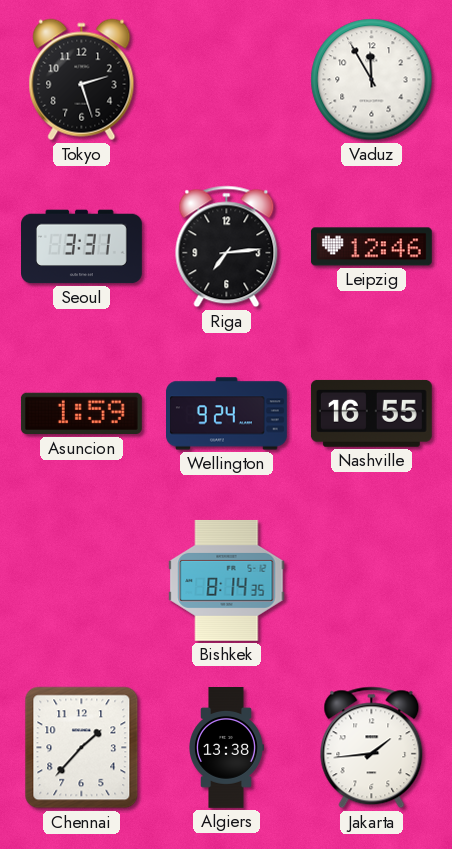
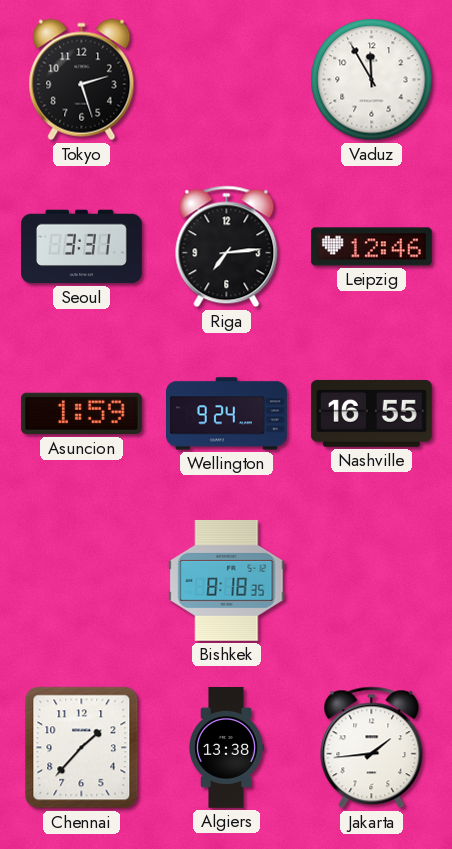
Bishkek: 8:14 -> 8:18 (227, 580)
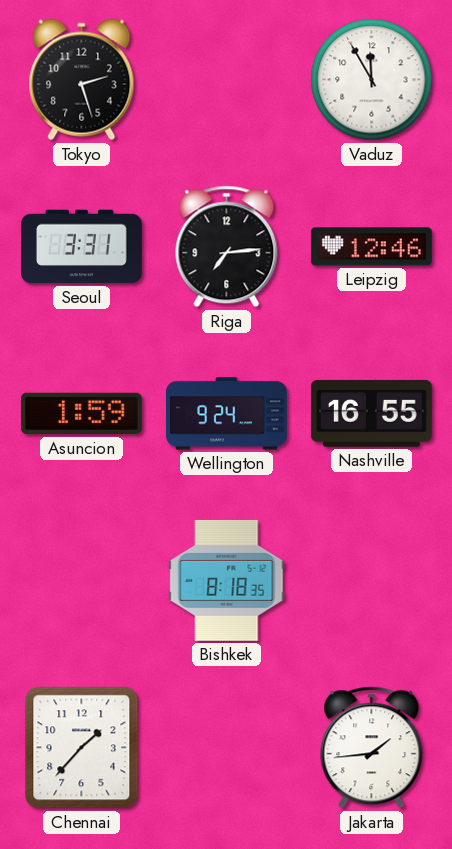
Algiers: 13:38 -> none (226, 748)
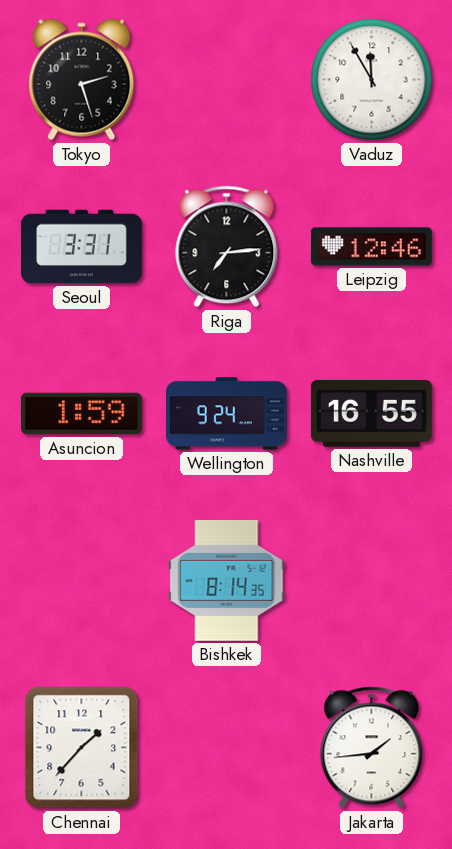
Bishkek: 8:18 -> 8:14 (227, 580)
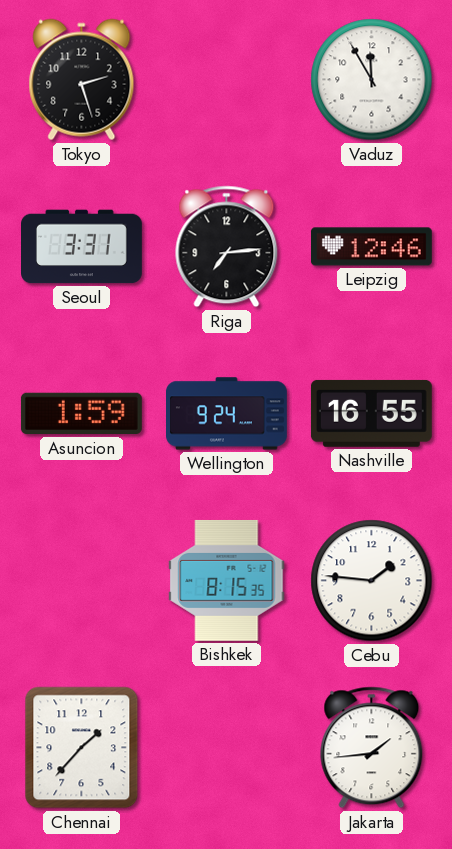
Bishkek: 8:14 -> 8:15 (227, 580)
Cebu: none -> 1:46 (372, 581)
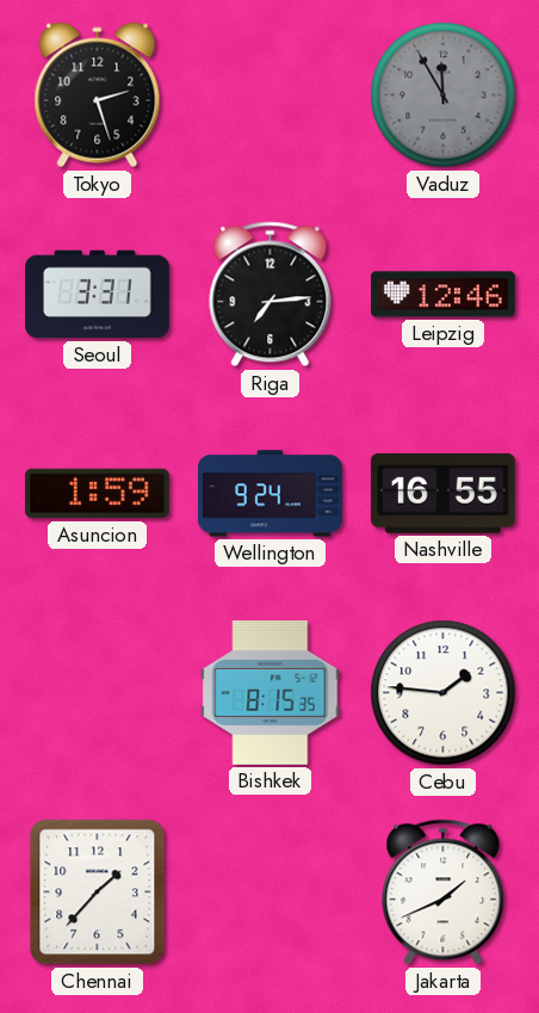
Vaduz dial: white -> grey (444, 95)
Jakarta: 1:44 -> 1:41 (444, 892)
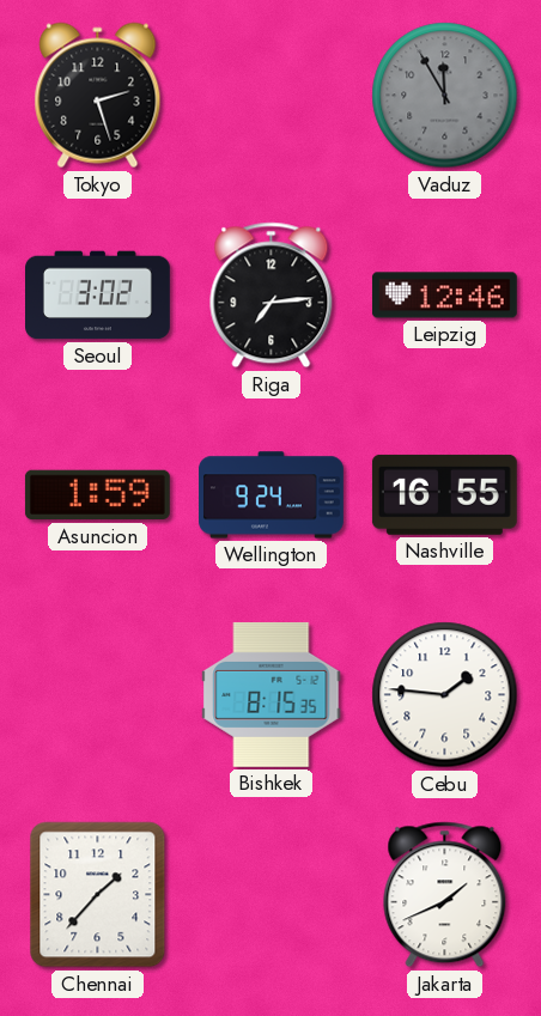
Seoul: 3:31 -> 3:02 (98, 296)
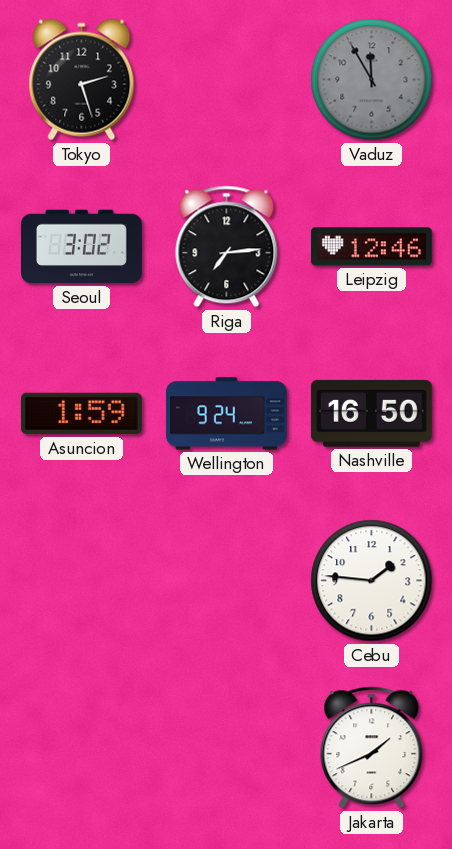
Nashville: 16:55 -> 16:50 (371, 413)
Bishkek: 8:15 -> none (272, 694)
Chennai: 1:37 -> none (98, 895)
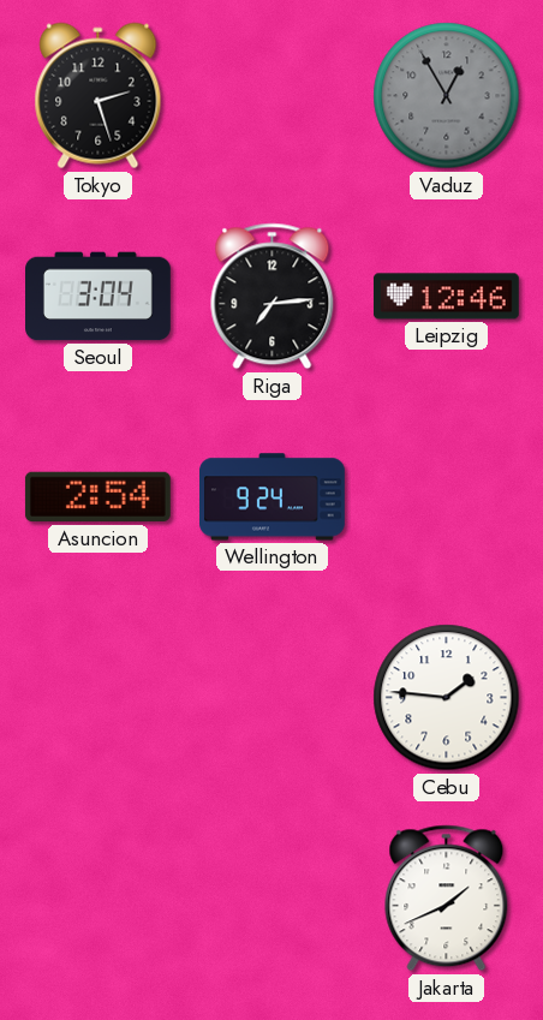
Vaduz: 11:55 -> 12:55 (447, 96)
Seoul: 3:02 -> 3:04 (99, 297)
Asuncion: 1:59 -> 2:54 (97, 497)
Nashville: 16:50 -> none (371, 413)
